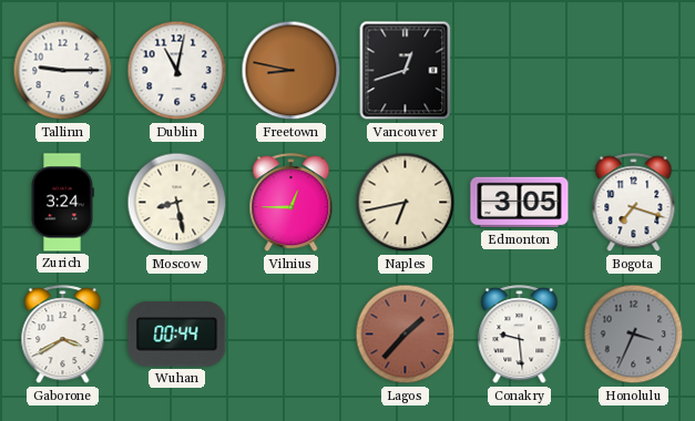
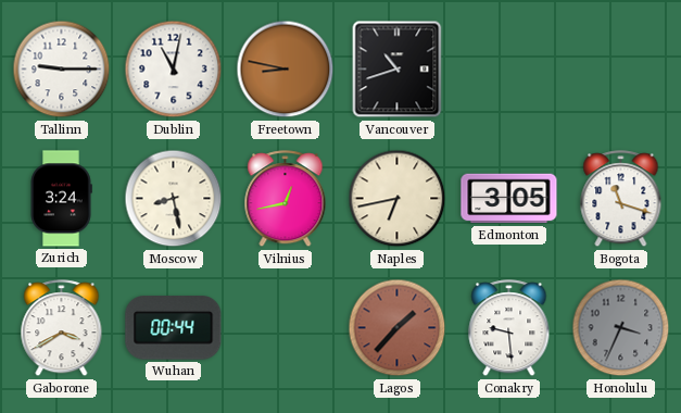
Vancouver: 12:42 -> 10:42 (398, 70)
Vilnius: 12:45 -> 12:43 (286, 199)
Bogota: 7:18 -> 11:18 (621, 199)
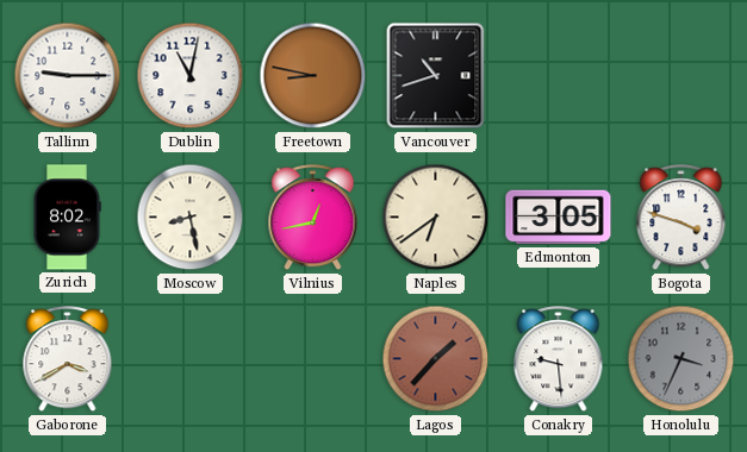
Zurich: 3:24 -> 8:02 (67, 218)
Naples: 6:43 -> 6:39 (436, 218)
Bogota: 11:18 -> 3:48 (681, 218)
Wuhan: 00:44 -> none (174, 328)
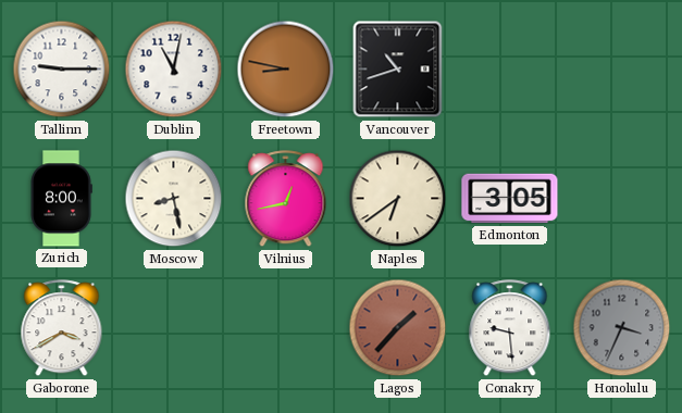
Zurich: 8:02 -> 8:00 (61, 199)
Bogota: 3:48 -> none (681, 218)
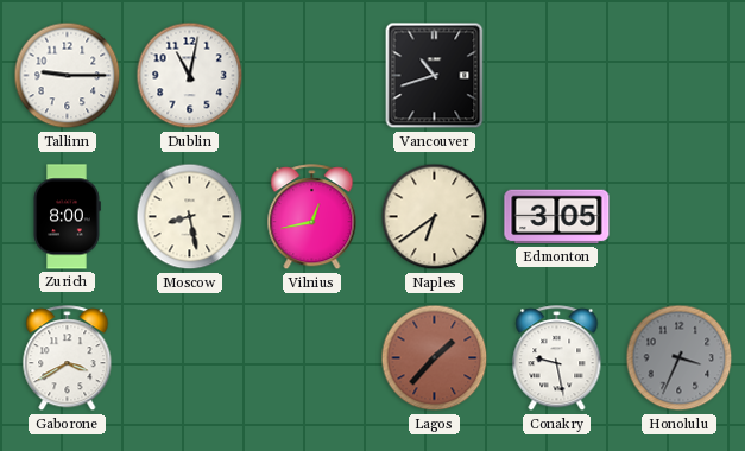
Freetown: 8:47 -> none (286, 70)
Conakry: 9:29 -> 9:28 (557, 358)
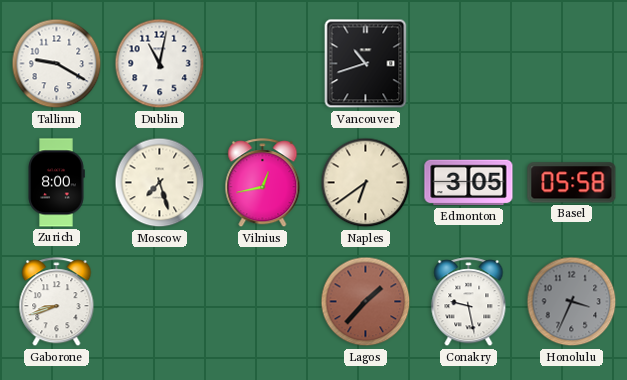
Tallinn: 9:15 -> 9:20 (57, 64)
Moscow: 8:28 -> 7:27 (160, 183)
Basel: none -> 05:58 (572, 183)
Gaborone: 3:40 -> 8:42 (57, 302)
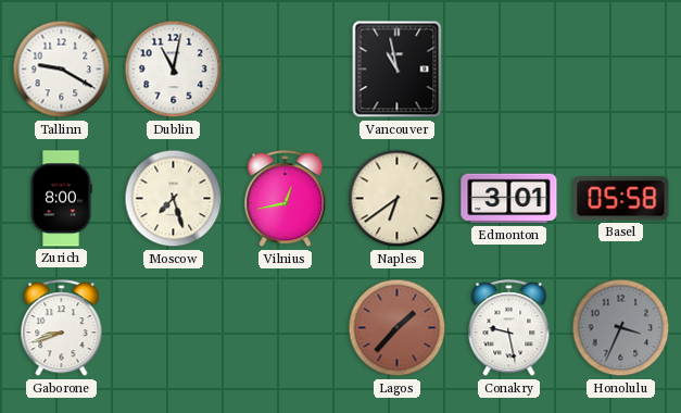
Vancouver: 10:42 -> 10:58 (398, 70)
Edmonton: 3:05 -> 3:01 (509, 199)
